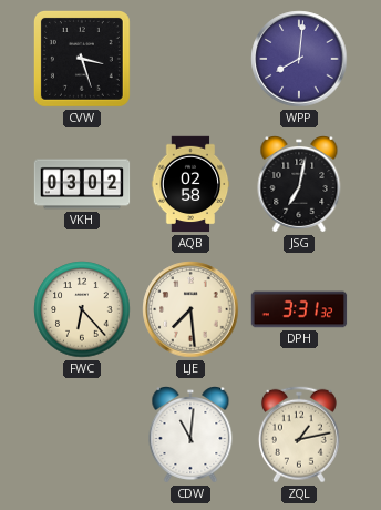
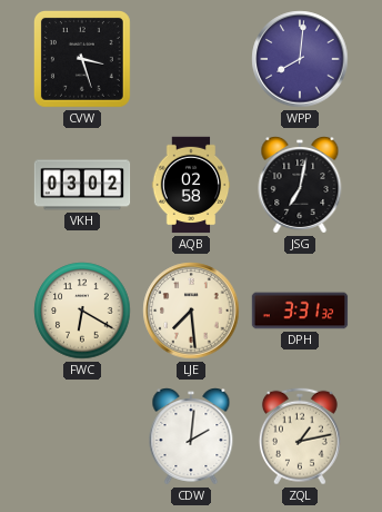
FWC: 6:23 -> 6:20 (82, 311)
CDW: 11:01 -> 2:01 (191, 437)
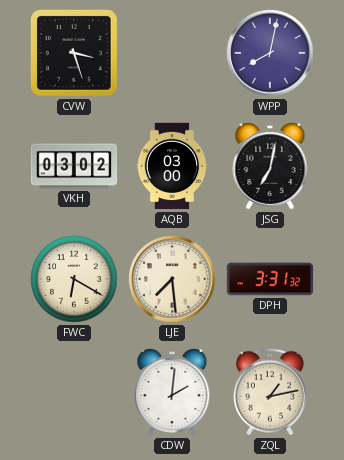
WPP: 8:01 -> 8:02 (270, 53)
AQB: 02:58 -> 03:00 (172, 166)
